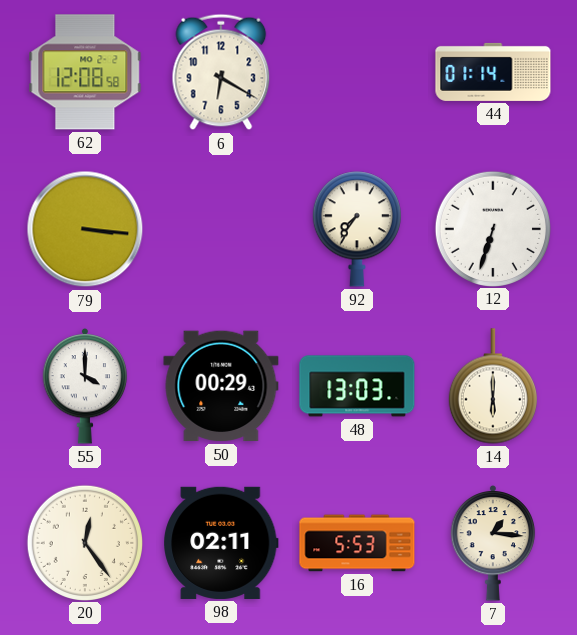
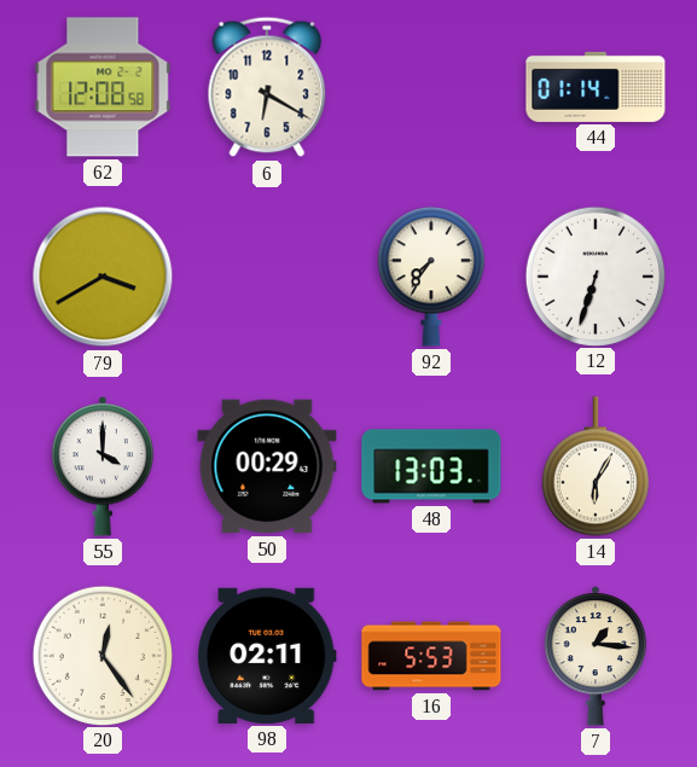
79: 3:16 -> 3:40 (103, 277)
14: 6:00 -> 6:05 (596, 466)
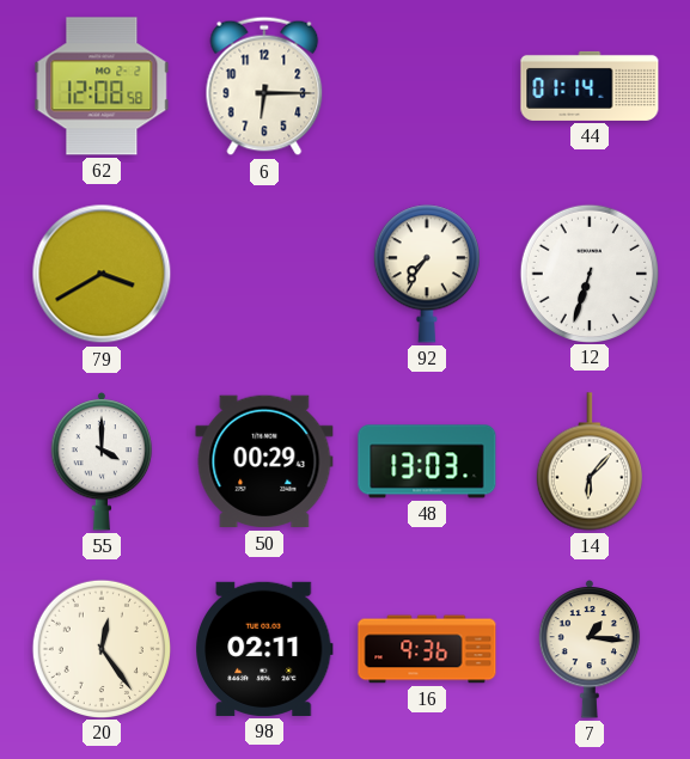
6: 6:20 -> 6:15 (264, 86)
14: 6:05 -> 6:07 (590, 461)
16: 5:53 -> 9:36 (427, 649)
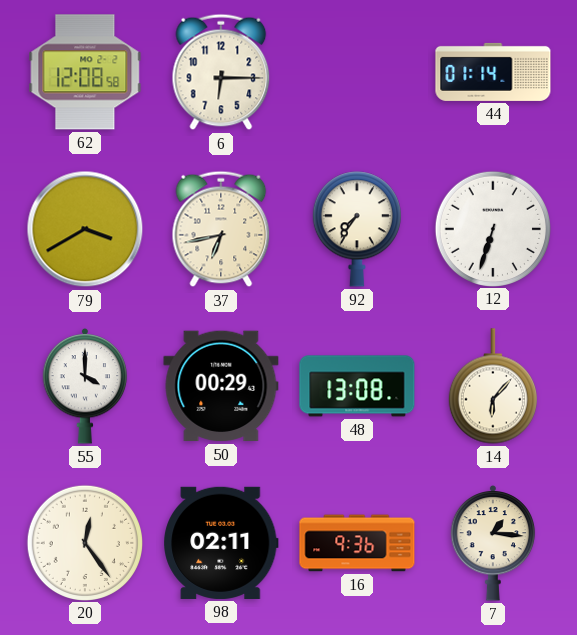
37: none -> 6:43 (221, 229)
48: 13:03 -> 13:08 (357, 386)
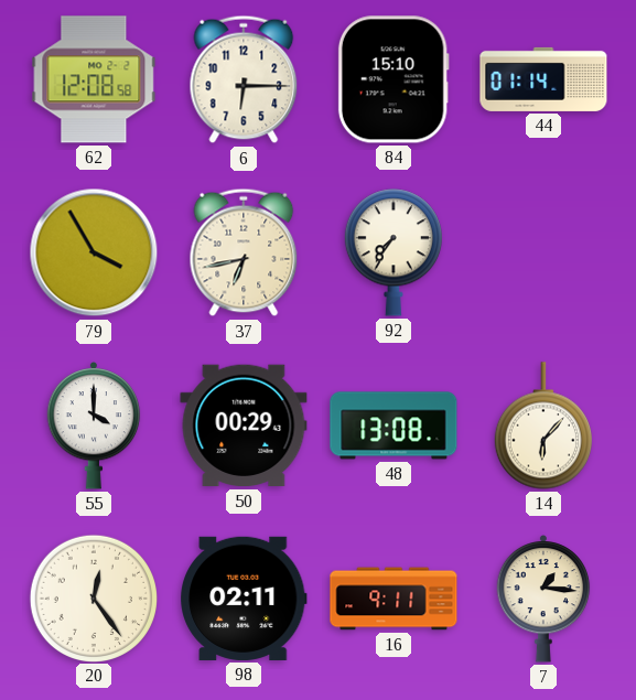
84: none -> 15:10 (394, 79)
79: 3:40 -> 3:55 (94, 252)
12: 6:33 -> none (492, 228)
16: 9:36 -> 9:11 (394, 599)
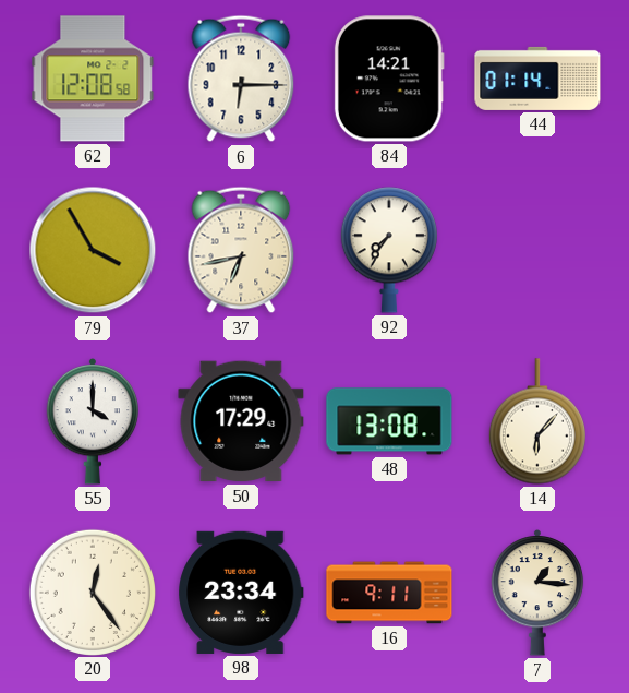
84: 15:10 -> 14:21 (389, 79)
50: 00:29 -> 17:29 (241, 421)
98: 02:11 -> 23:34 (241, 593)
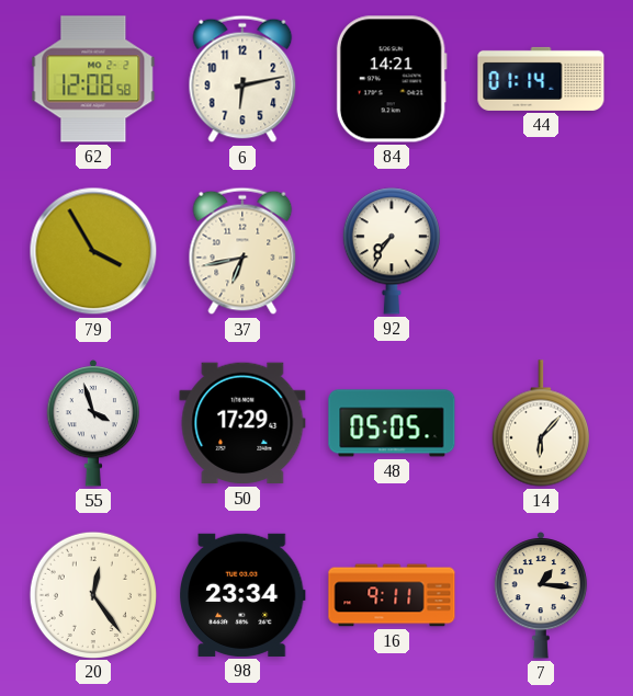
6: 6:15 -> 6:13 (242, 79)
55: 4:00 -> 3:57 (93, 423)
48: 13:08 -> 05:05 (392, 423)
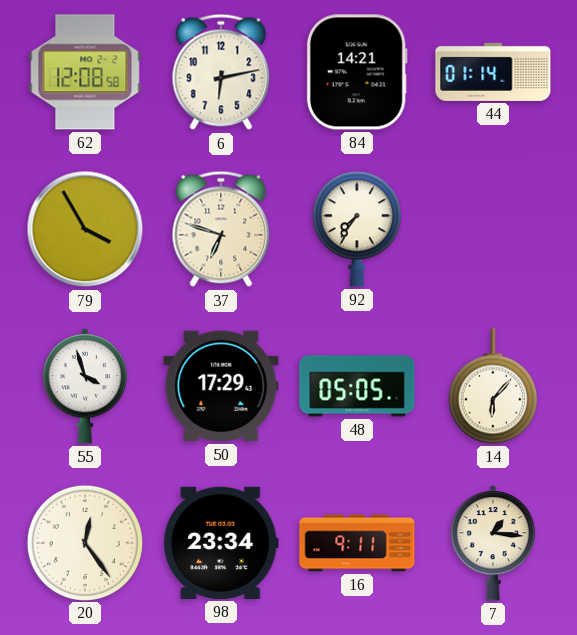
37: 6:43 -> 6:48 (221, 229)
